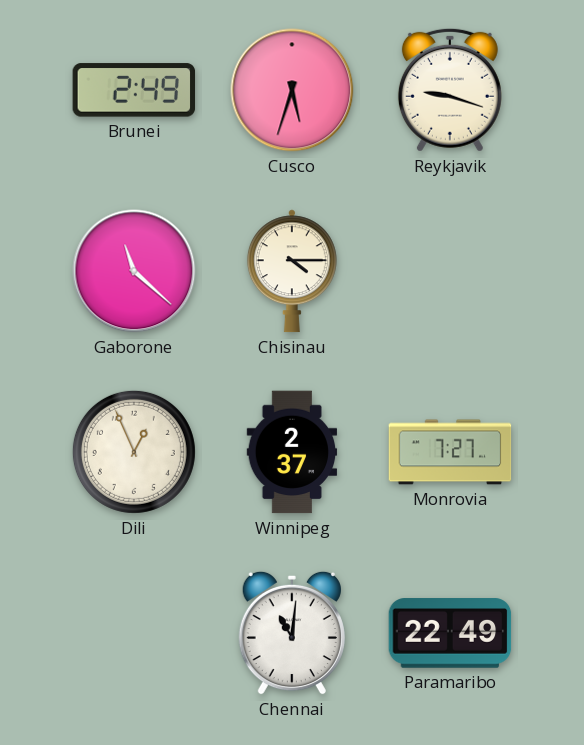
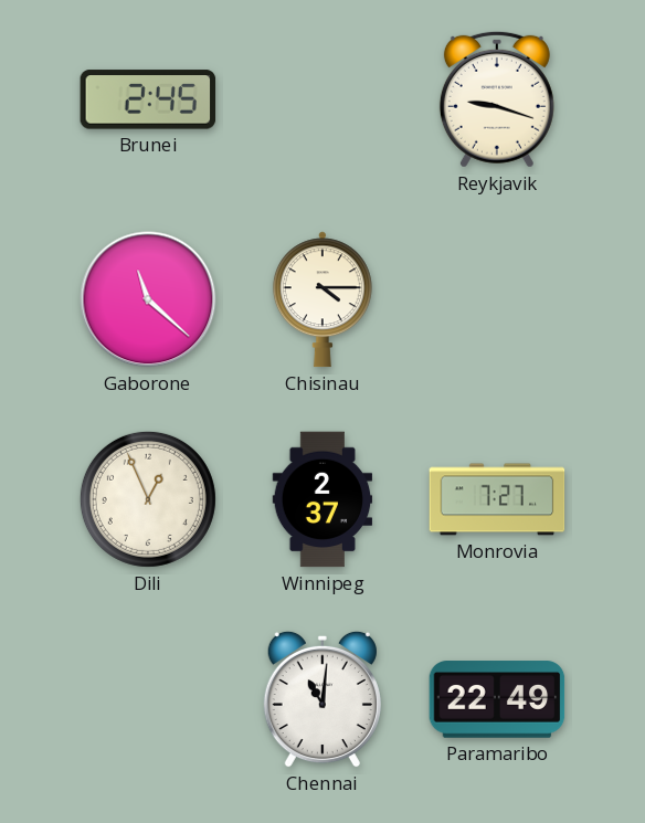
Brunei: 2:49 -> 2:45 (148, 99)
Cusco: 5:33 -> none (292, 90)
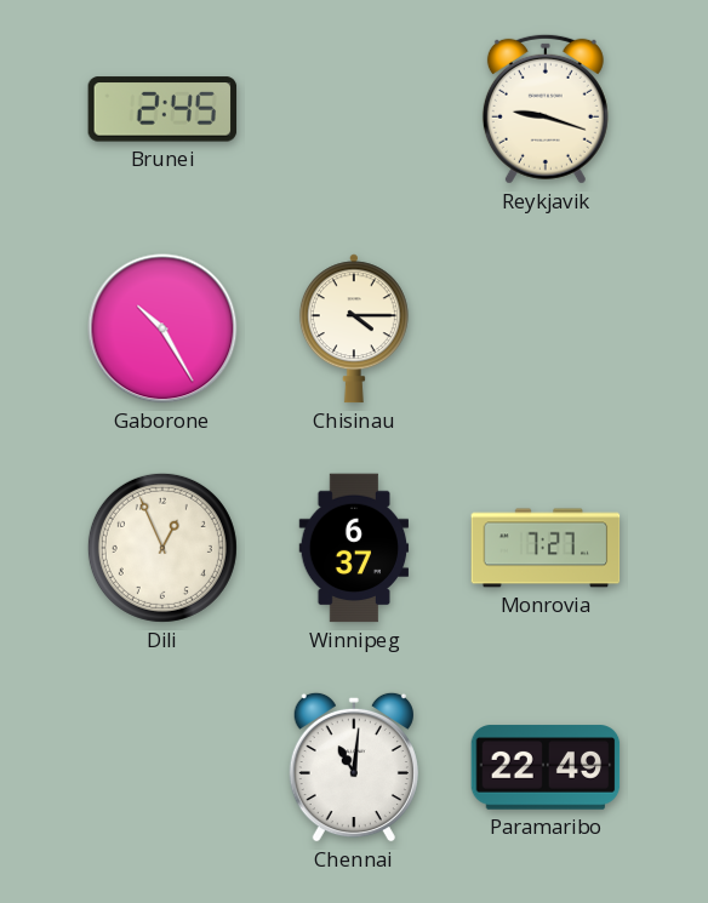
Gaborone: 11:22 -> 10:25 (162, 328)
Winnipeg: 2:37 -> 6:37 (354, 548)
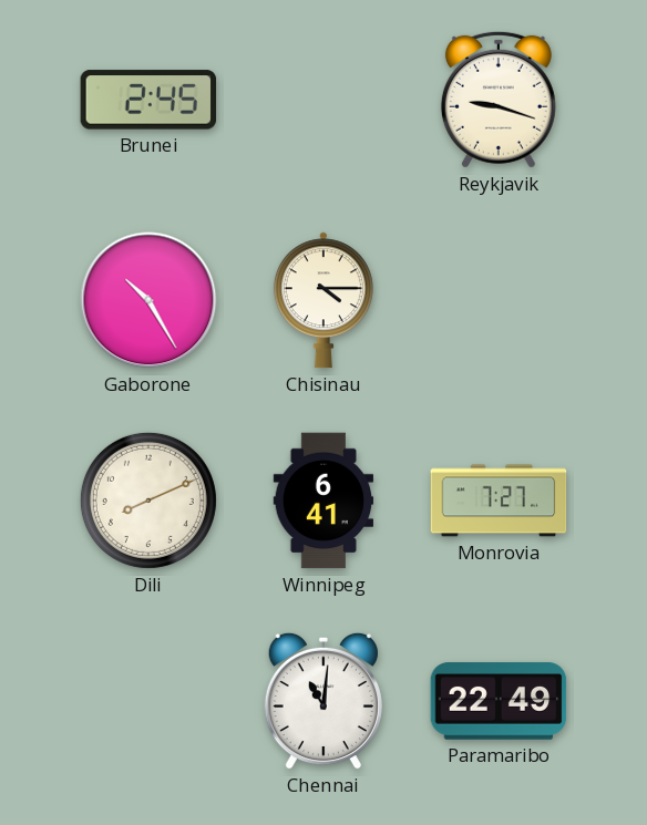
Dili: 12:56 -> 8:11 (148, 501)
Winnipeg: 6:37 -> 6:41 (323, 501)
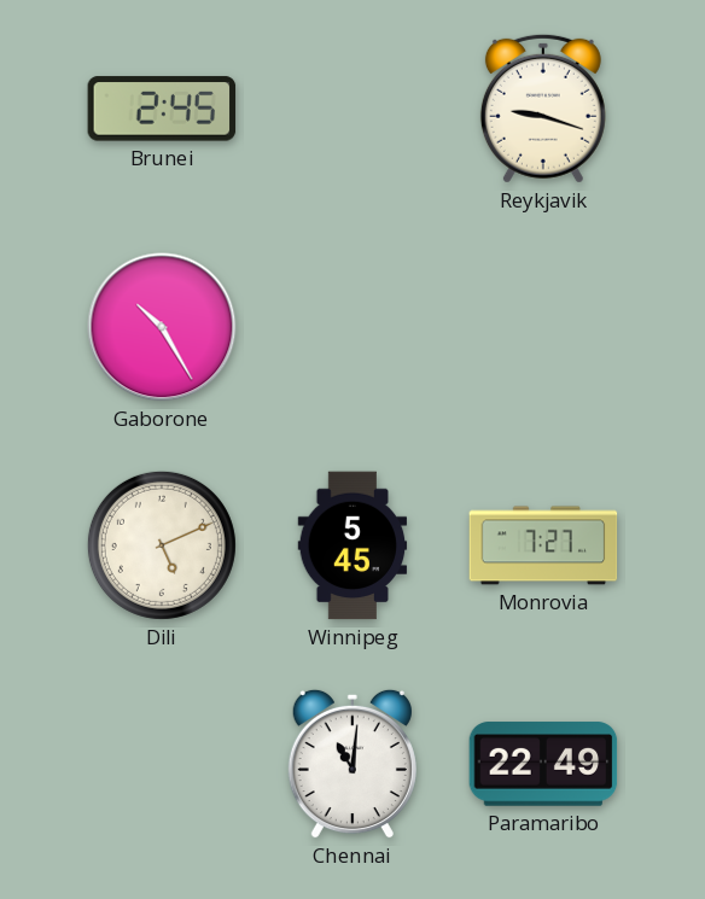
Chisinau: 4:15 -> none (323, 300)
Dili: 8:11 -> 5:11 (162, 545)
Winnipeg: 6:41 -> 5:45 (353, 545)
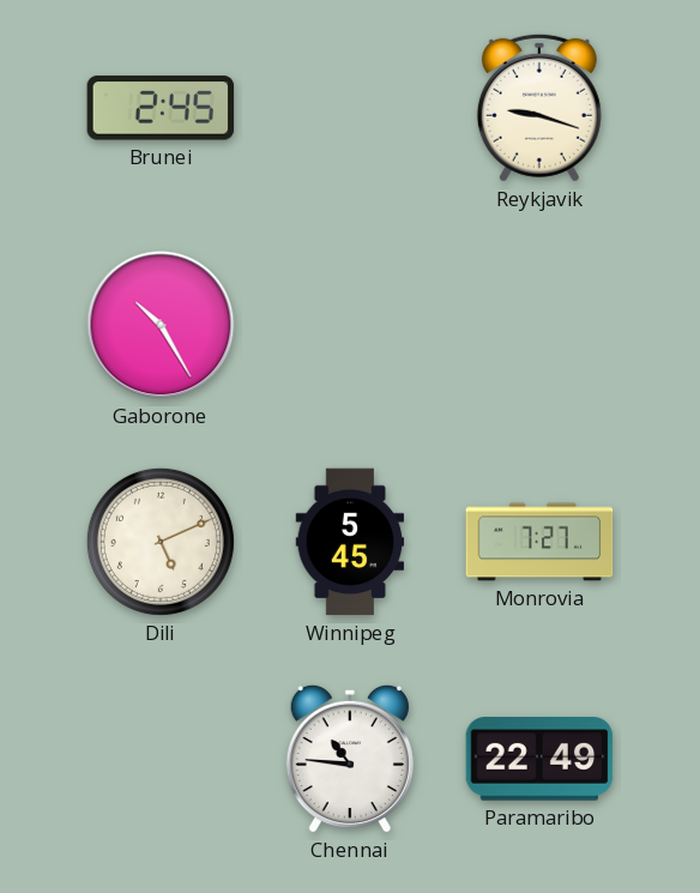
Chennai: 11:01 -> 10:46 (350, 759)
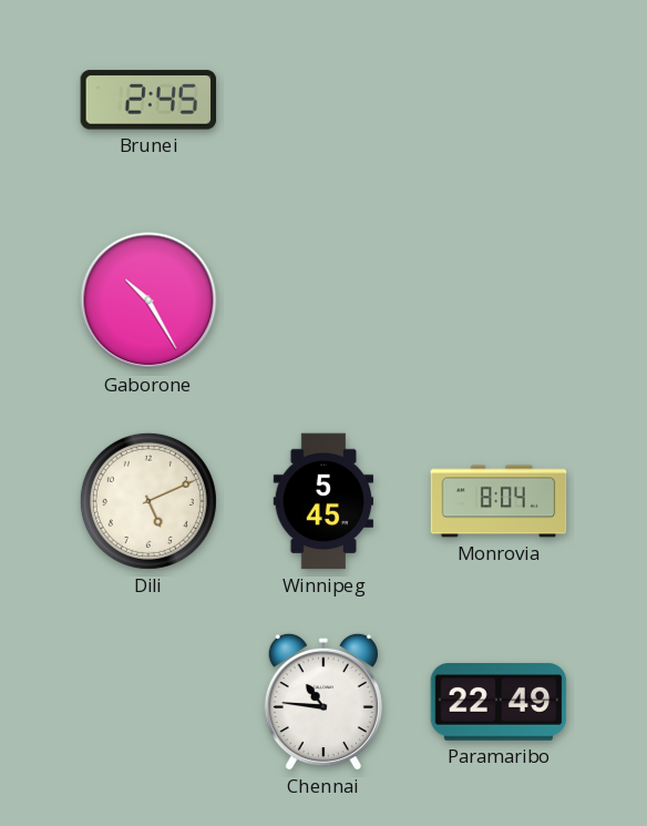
Reykjavik: 9:18 -> none (539, 108)
Monrovia: 7:27 -> 8:04 (499, 501)
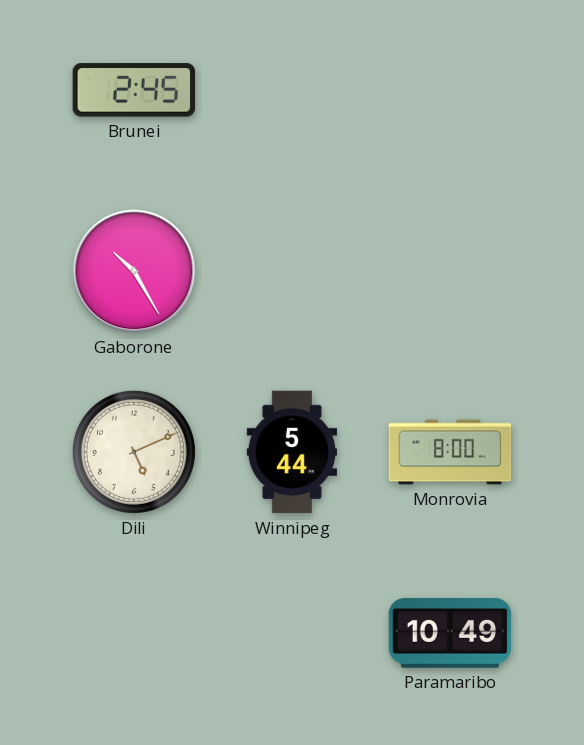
Winnipeg: 5:45 -> 5:44 (292, 452)
Monrovia: 8:04 -> 8:00 (450, 452)
Chennai: 10:46 -> none (323, 702)
Paramaribo: 22:49 -> 10:49 (450, 633)
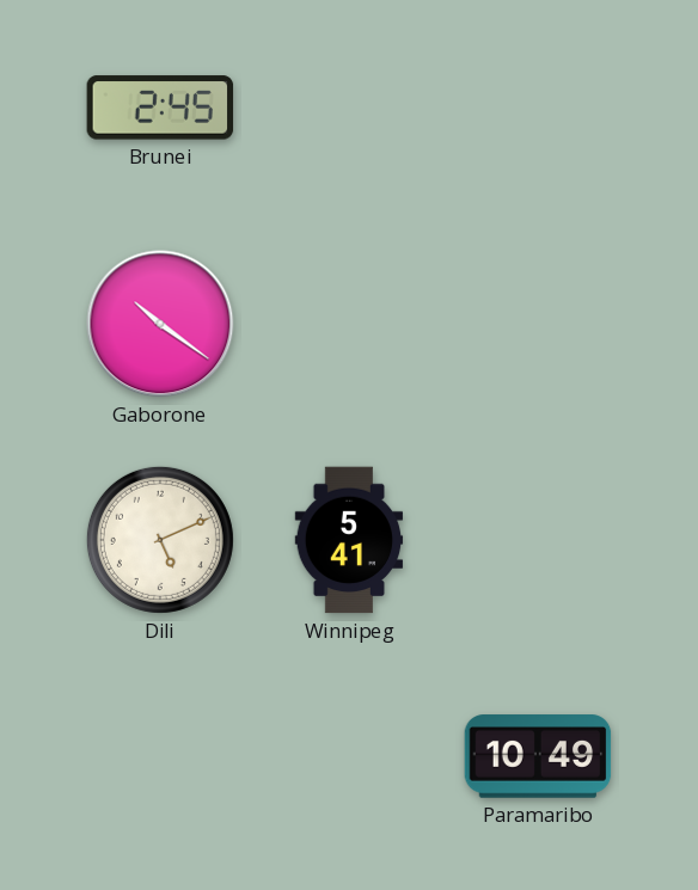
Gaborone: 10:25 -> 10:21 (160, 324)
Winnipeg: 5:44 -> 5:41 (349, 540)
Monrovia: 8:00 -> none (450, 452)
